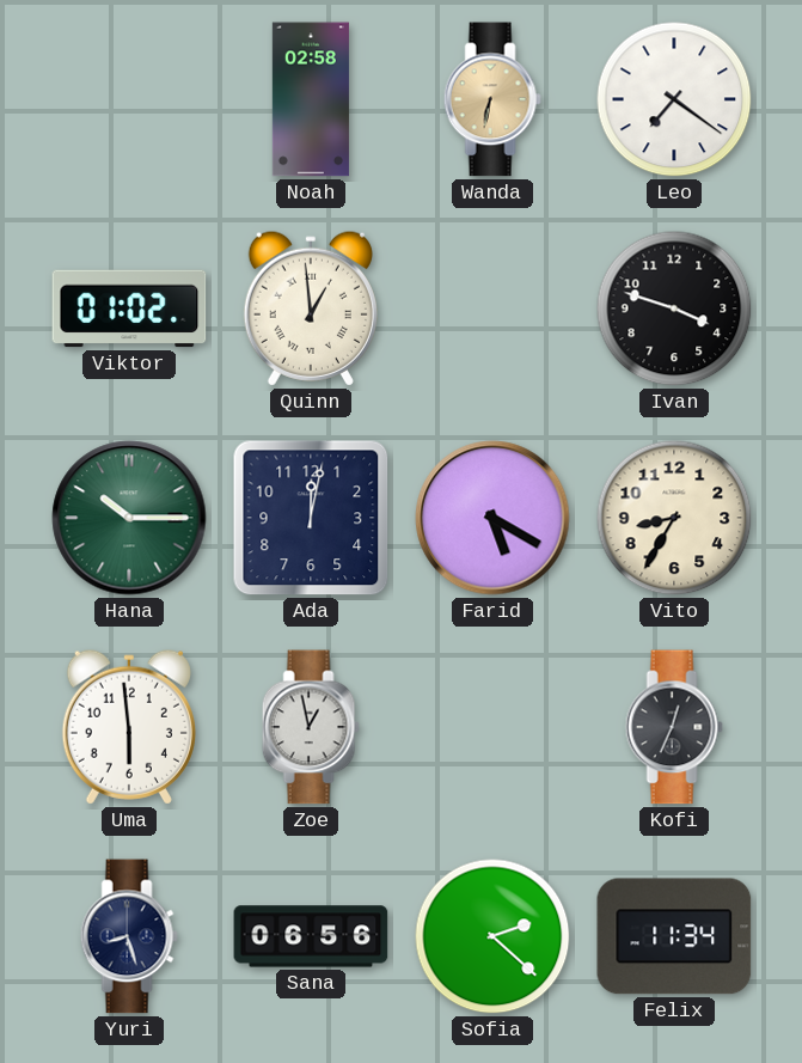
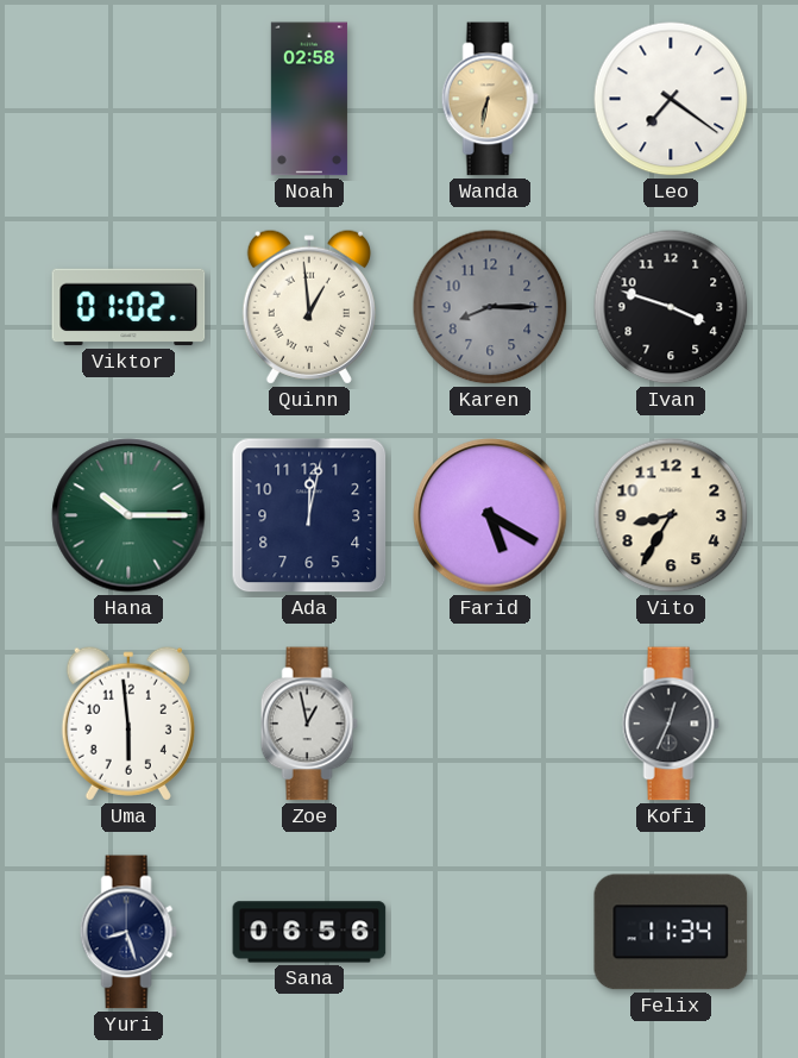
Karen: none -> 8:15 (490, 307)
Sofia: 2:22 -> none (492, 936)
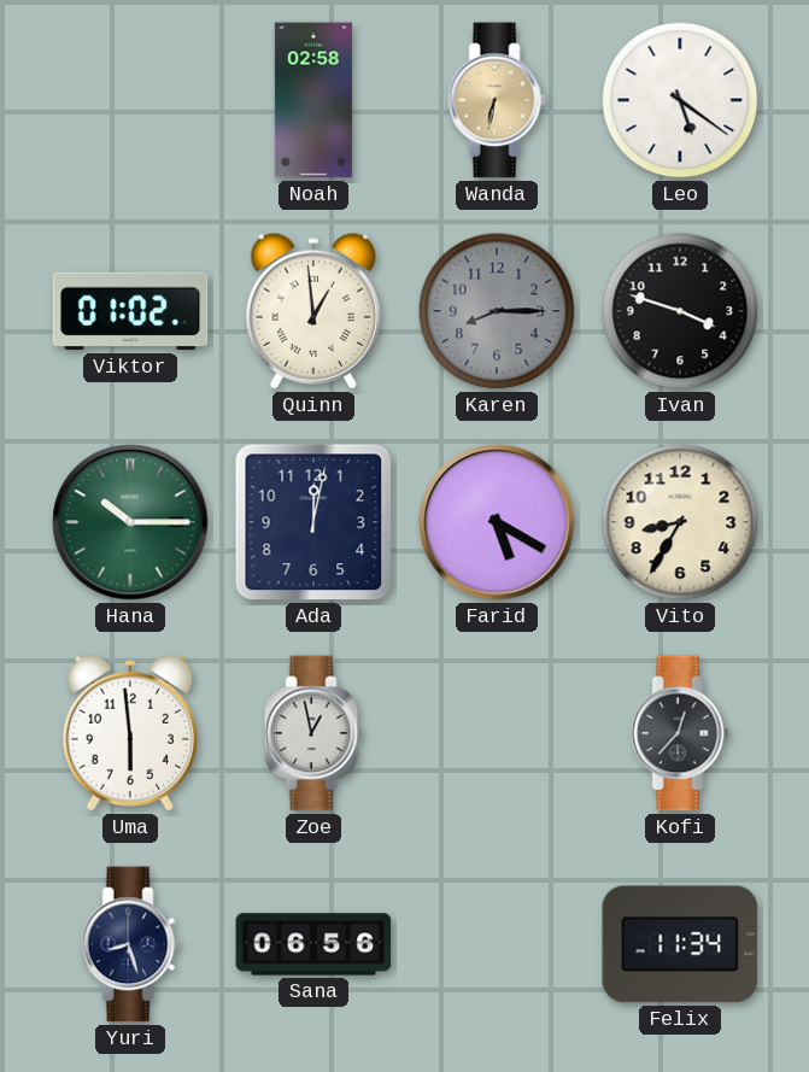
Leo: 7:21 -> 5:21 (680, 100)
Kofi: 12:34 -> 12:37 (680, 733)
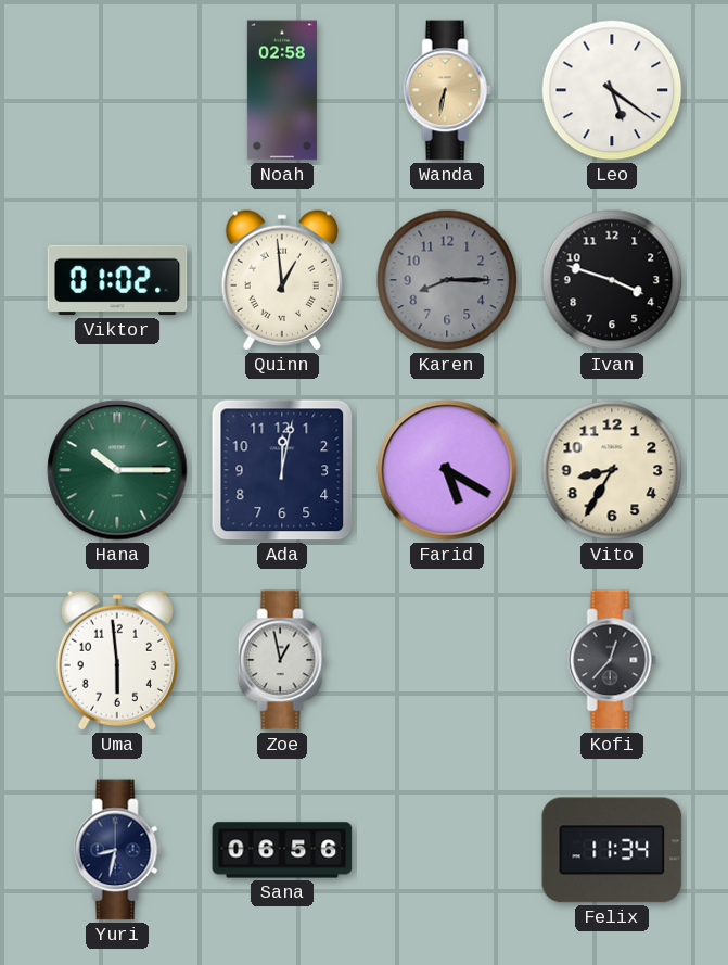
Yuri: 8:27 -> 8:32 (117, 850)
